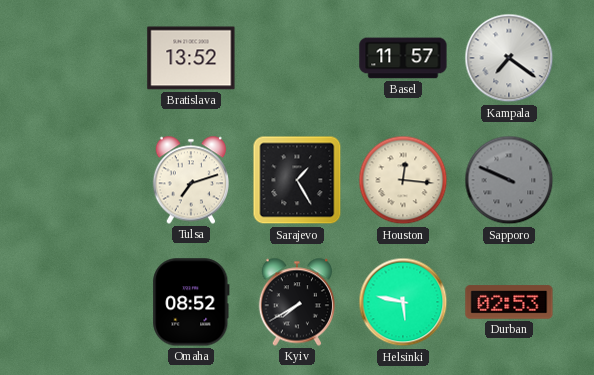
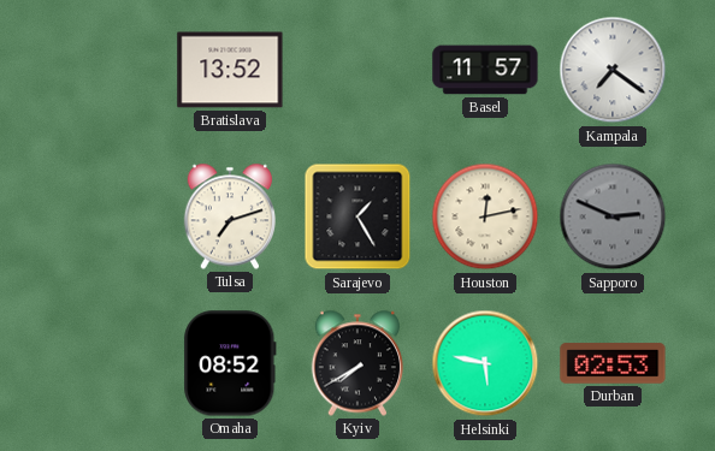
Houston: 12:16 -> 12:13 (485, 216)
Sapporo: 9:49 -> 2:49 (613, 216)
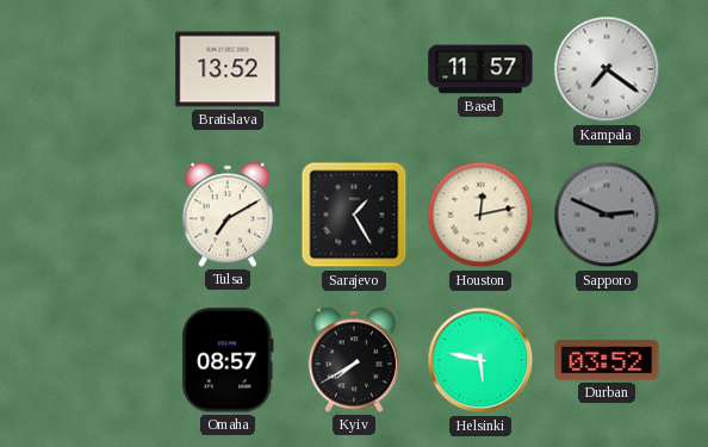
Tulsa: 7:12 -> 7:10 (226, 215)
Omaha: 08:52 -> 08:57 (228, 360)
Durban: 02:53 -> 03:52 (607, 360)
